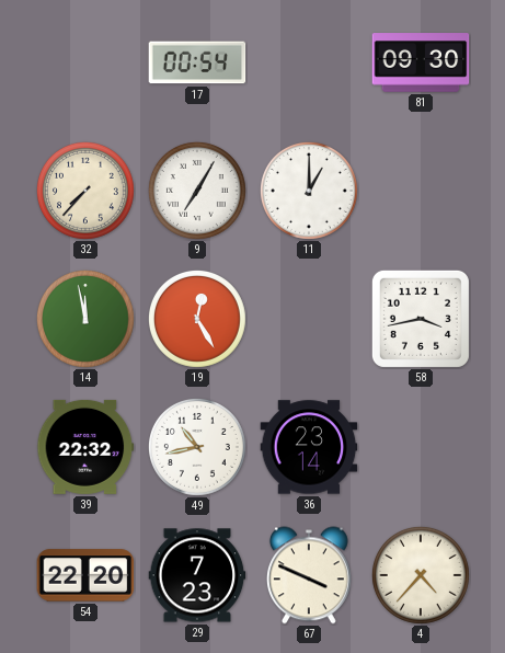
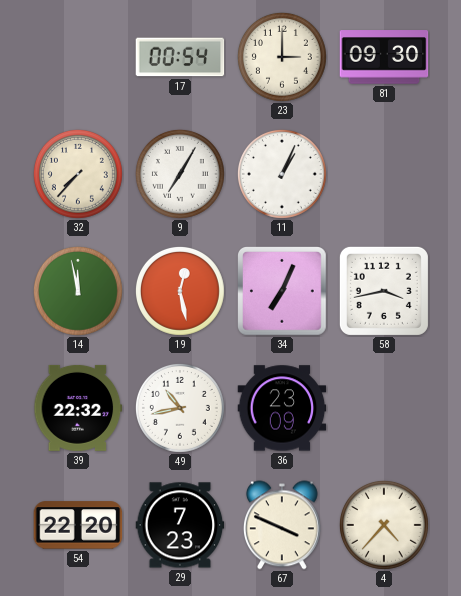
23: none -> 3:00 (282, 57)
11: 1:00 -> 1:04 (282, 174)
19: 12:25 -> 12:28 (180, 291)
34: none -> 7:04 (283, 292)
36: 23:14 -> 23:09 (282, 408)
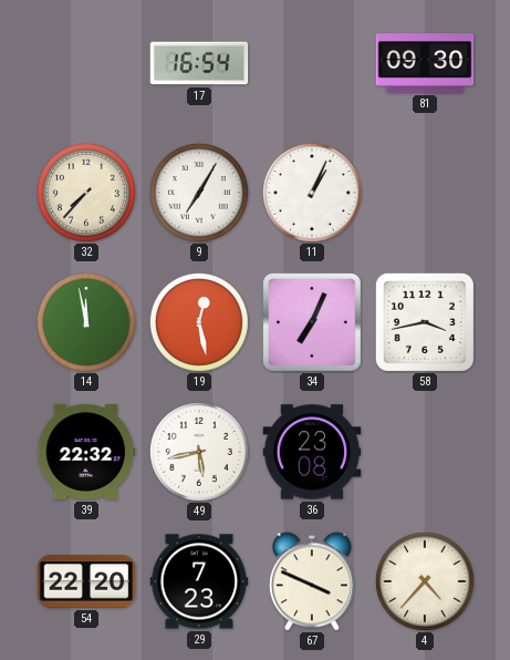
17: 00:54 -> 16:54 (199, 63)
23: 3:00 -> none (282, 57)
49: 10:43 -> 5:43 (199, 452)
36: 23:09 -> 23:08 (312, 452)
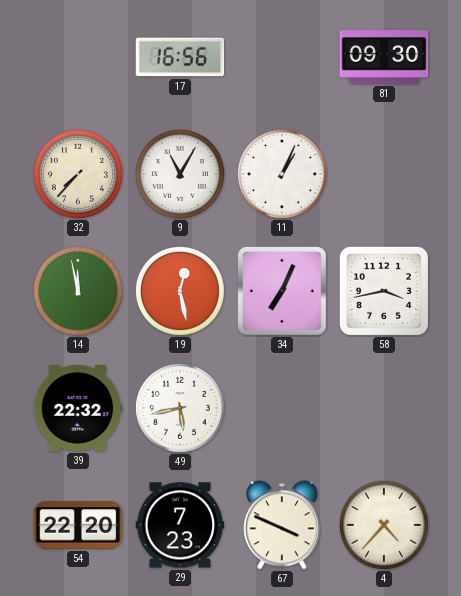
17: 16:54 -> 16:56 (180, 57)
9: 7:05 -> 11:05 (180, 174)
36: 23:08 -> none (312, 452)
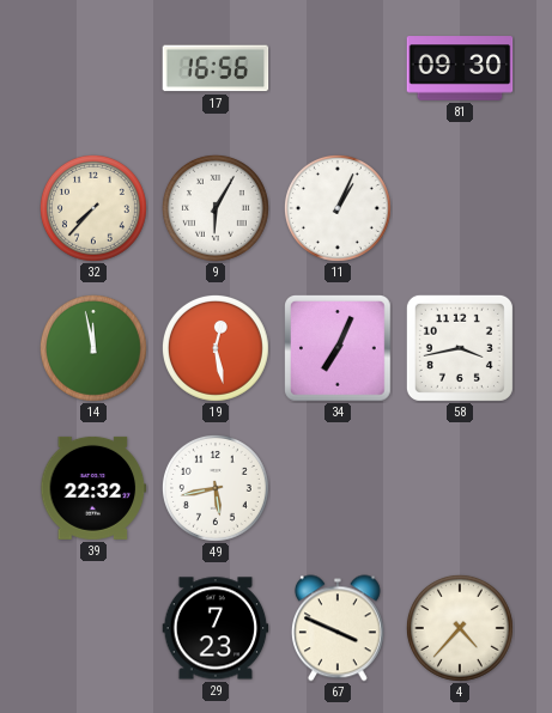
9: 11:05 -> 6:05 (216, 208)
54: 22:20 -> none (78, 525)
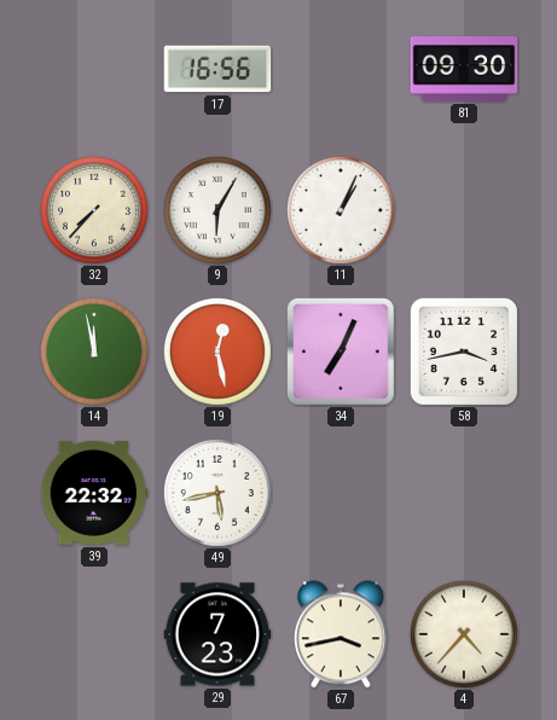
67: 3:49 -> 3:43 (341, 634)
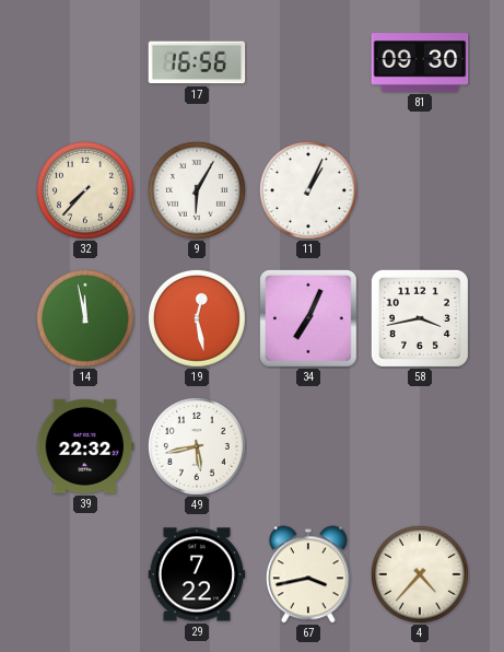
29: 7:23 -> 7:22 (197, 574)
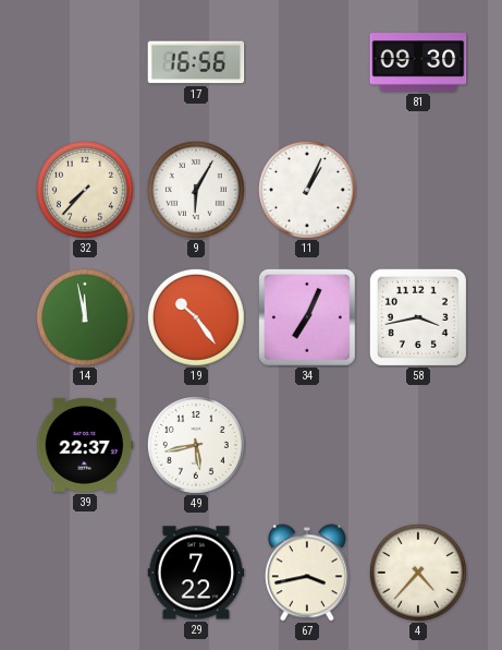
19: 12:28 -> 10:24 (196, 317)
39: 22:32 -> 22:37 (85, 445)
